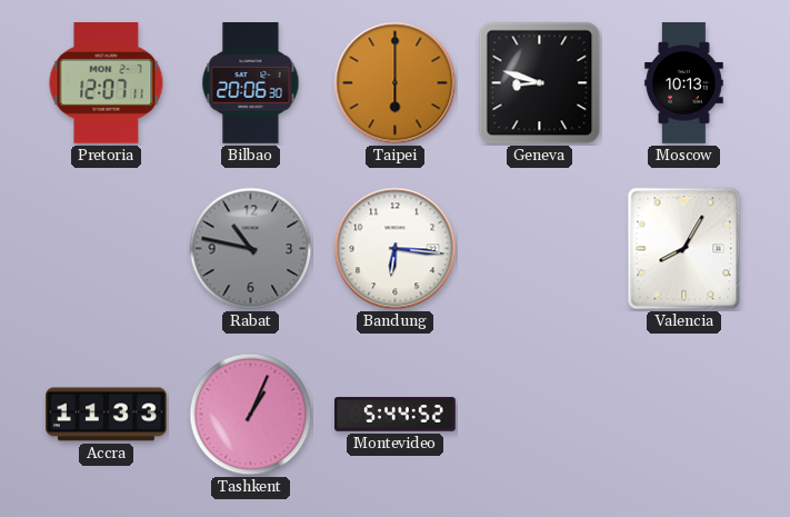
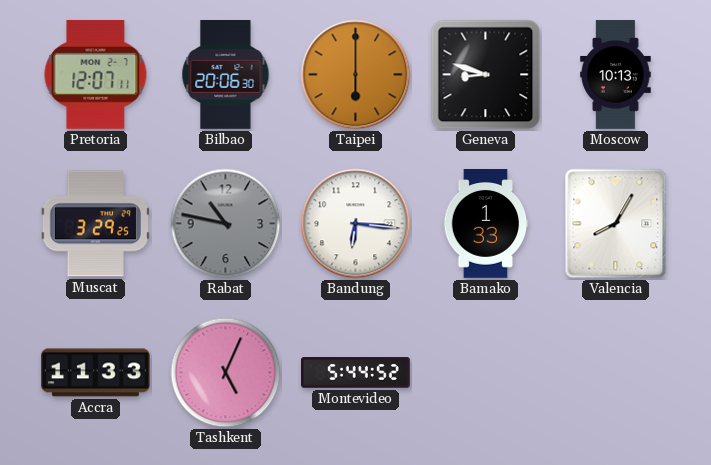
Muscat: none -> 3:29 (96, 224)
Bamako: none -> 1:33 (486, 224)
Tashkent: 1:04 -> 5:04 (226, 373)
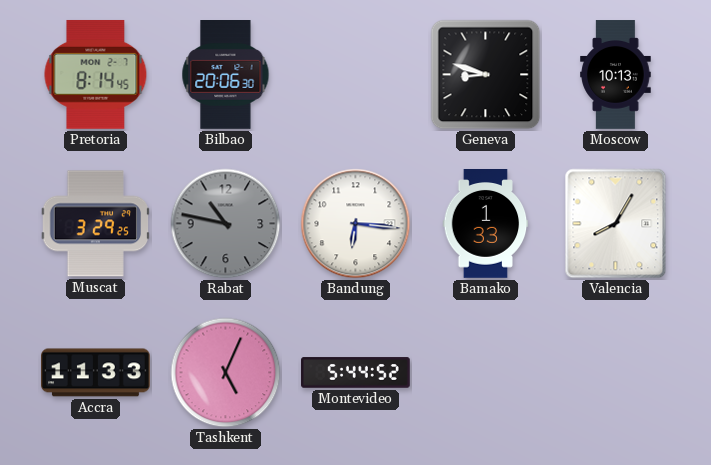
Pretoria: 12:07 -> 8:14 (96, 74)
Taipei: 6:00 -> none (356, 75)
